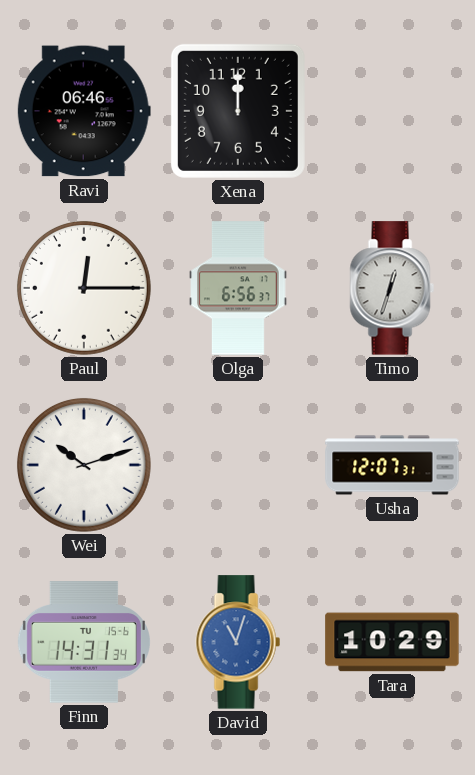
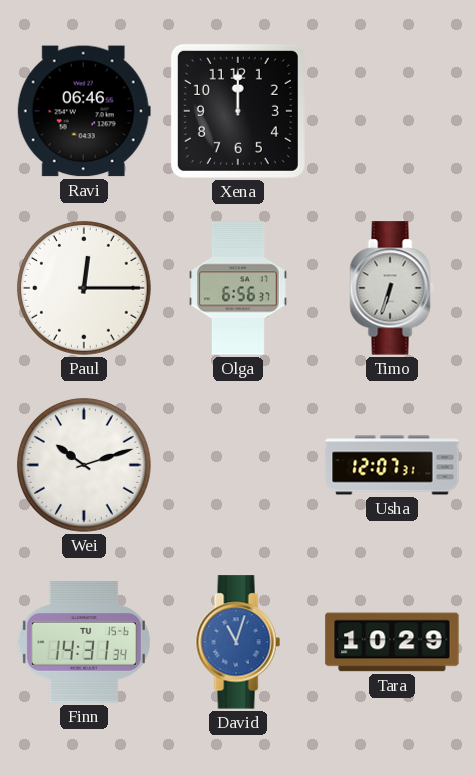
Timo: 12:33 -> 6:33 (392, 288)
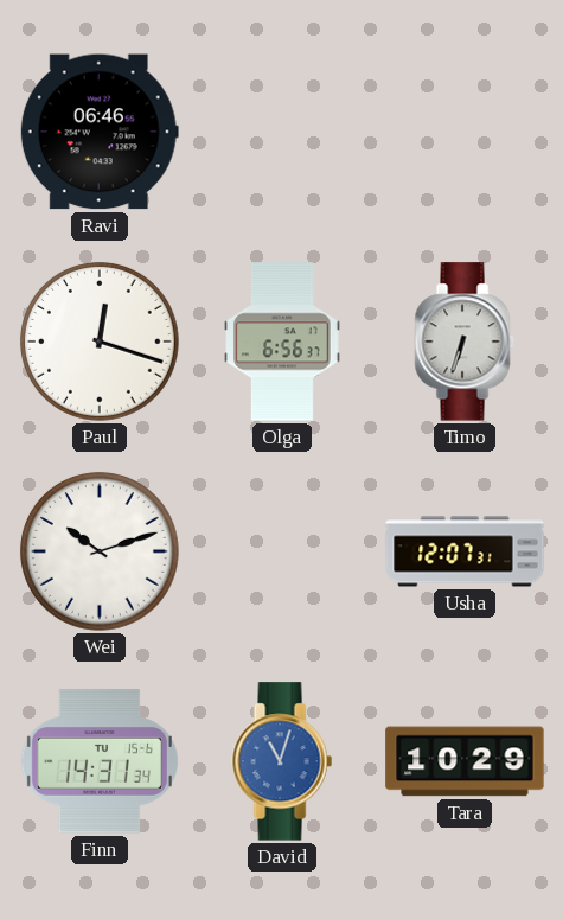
Xena: 12:00 -> none (238, 111)
Paul: 12:15 -> 12:18 (100, 342)
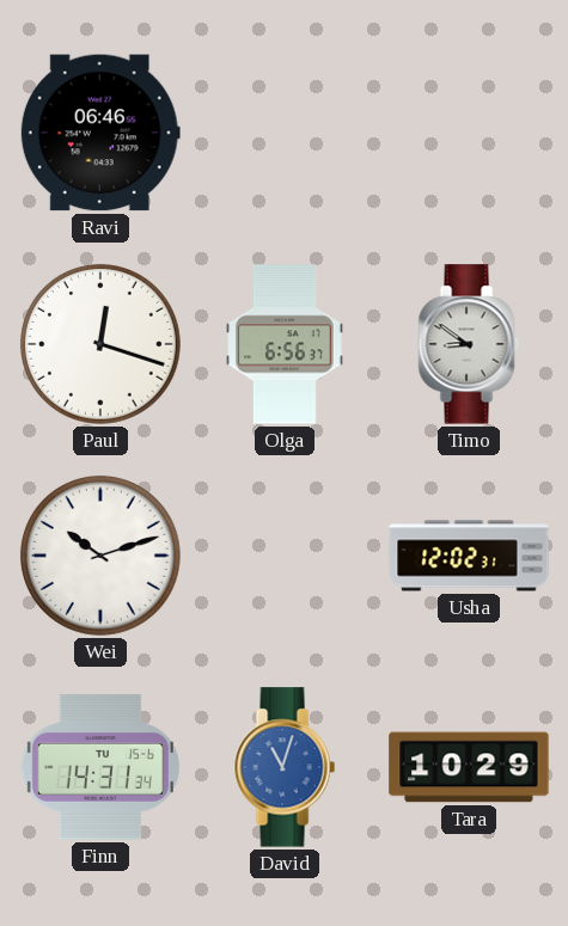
Timo: 6:33 -> 8:51 (469, 344)
Usha: 12:07 -> 12:02 (469, 556)
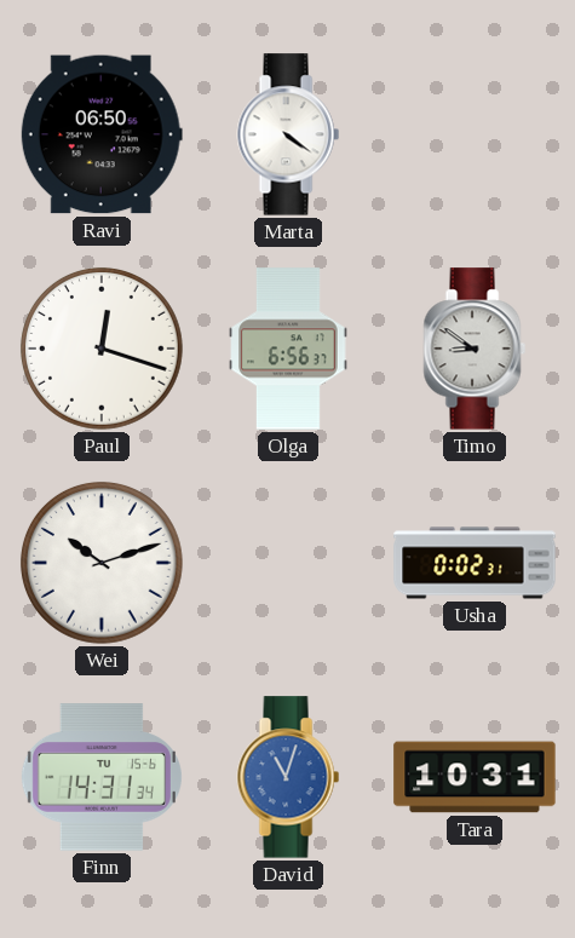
Ravi: 06:46 -> 06:50 (102, 134)
Marta: none -> 4:21 (288, 134)
Usha: 12:02 -> 0:02 (475, 563)
Tara: 10:29 -> 10:31 (475, 777)
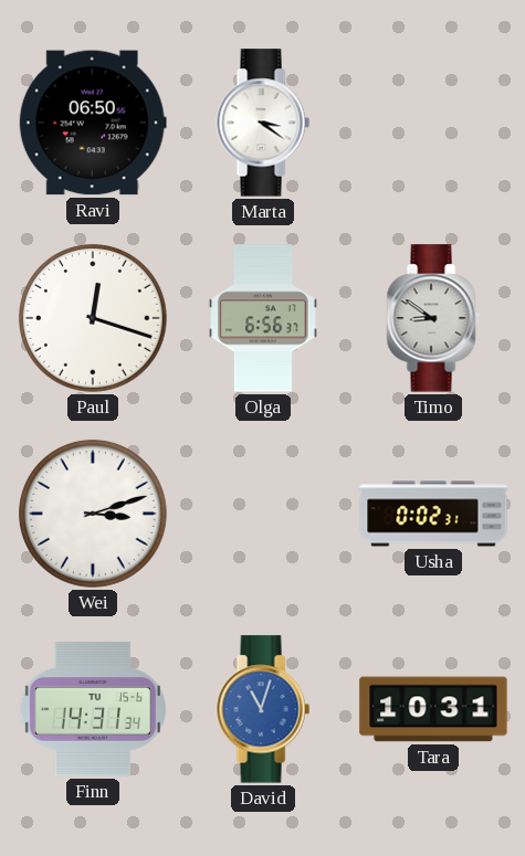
Marta: 4:21 -> 3:21 (263, 123)
Wei: 10:12 -> 3:12 (93, 514)
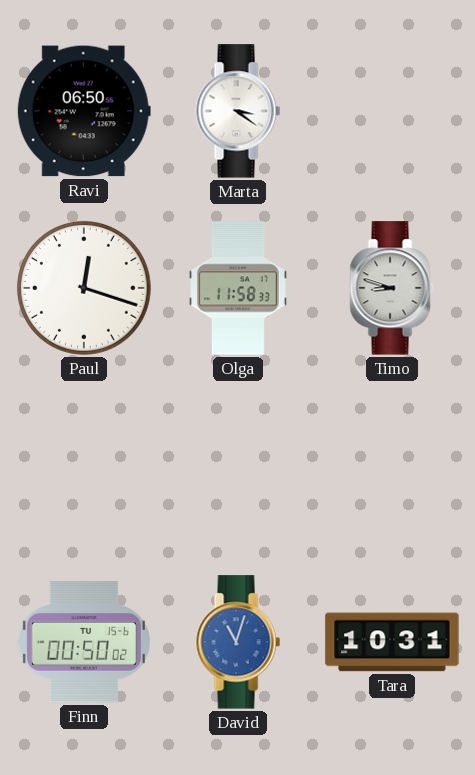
Olga: 6:56 -> 11:58 (238, 288)
Timo: 8:51 -> 8:48 (392, 288)
Wei: 3:12 -> none (93, 514)
Usha: 0:02 -> none (433, 514)
Finn: 14:31 -> 00:50 (84, 642)
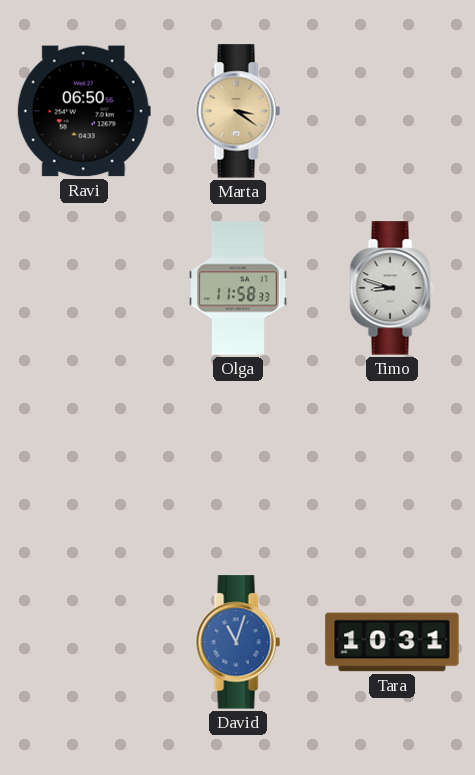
Marta dial: white -> champagne (238, 111)
Paul: 12:18 -> none (84, 288)
Finn: 00:50 -> none (84, 642)
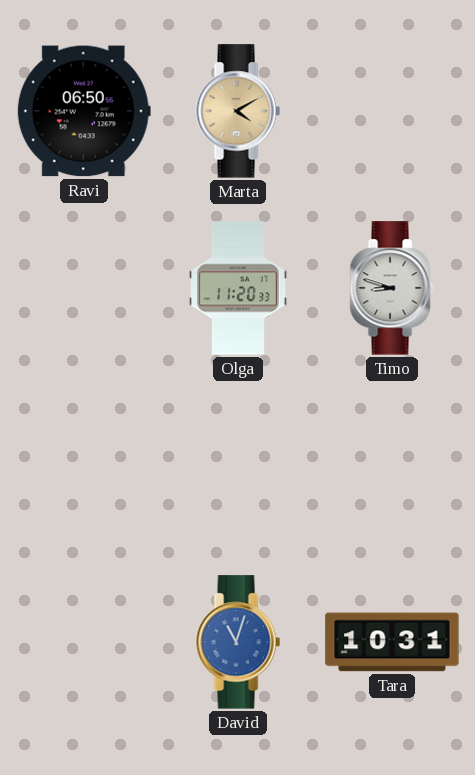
Marta: 3:21 -> 4:10 (238, 111)
Olga: 11:58 -> 11:20 (238, 288)
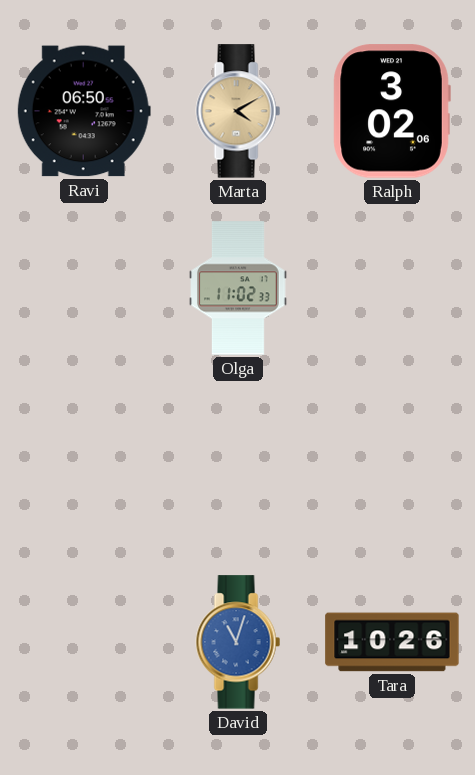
Ralph: none -> 3:02 (392, 111)
Olga: 11:20 -> 11:02 (238, 288)
Timo: 8:48 -> none (392, 288)
Tara: 10:31 -> 10:26 (392, 642)
